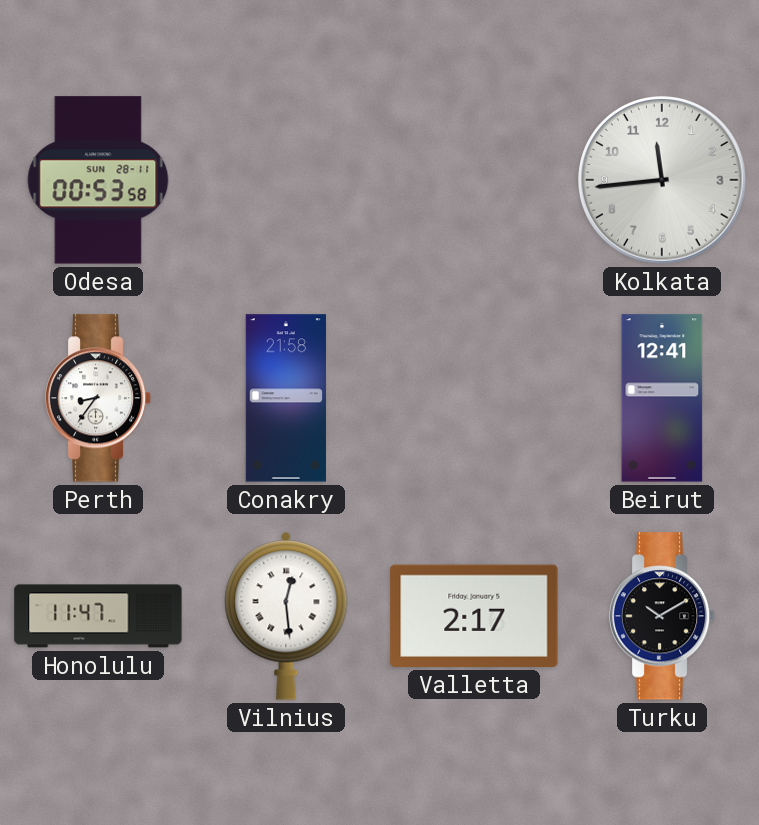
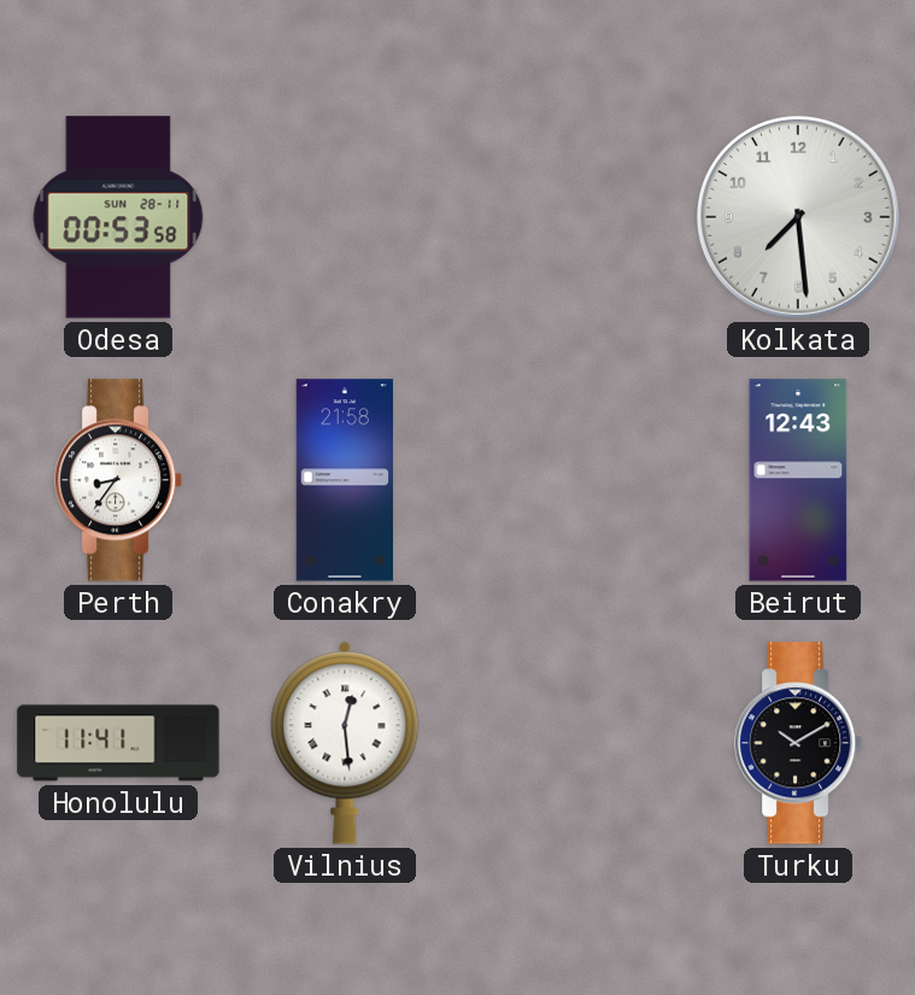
Kolkata: 11:44 -> 7:29 (798, 217)
Beirut: 12:41 -> 12:43 (798, 480)
Honolulu: 11:47 -> 11:41 (118, 743)
Valletta: 2:17 -> none (474, 616)
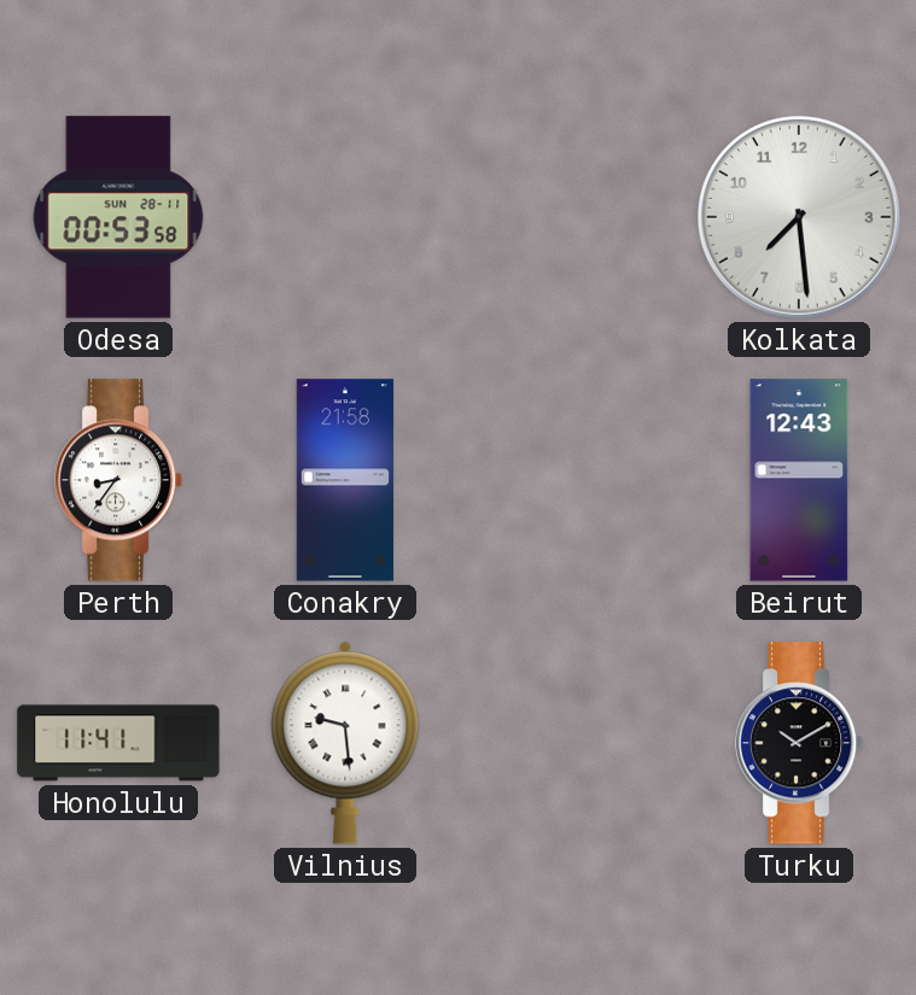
Vilnius: 12:29 -> 9:29 (345, 743)
